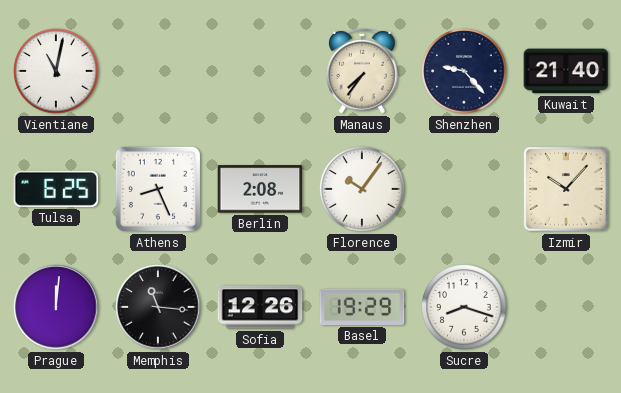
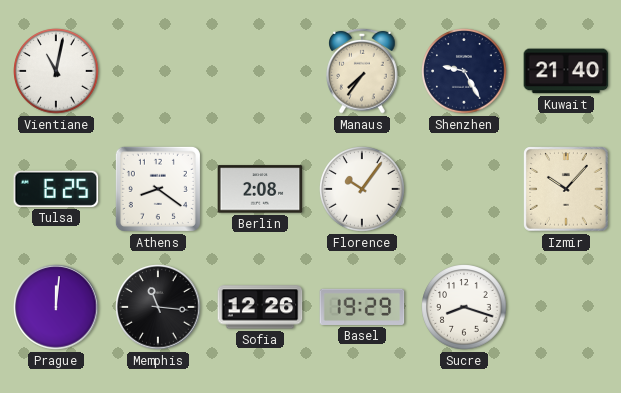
Shenzhen: 9:23 -> 9:25 (464, 71)
Athens: 8:26 -> 8:21 (158, 189)
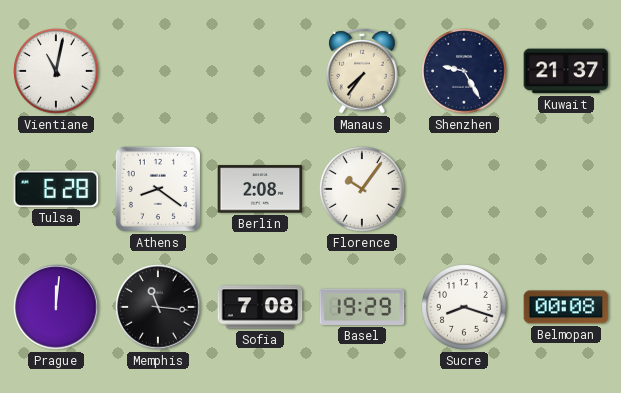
Kuwait: 21:40 -> 21:37 (566, 71)
Tulsa: 6:25 -> 6:28 (56, 189)
Izmir: 10:07 -> none (566, 189)
Sofia: 12:26 -> 7:08 (260, 307)
Belmopan: none -> 00:08 (566, 307)
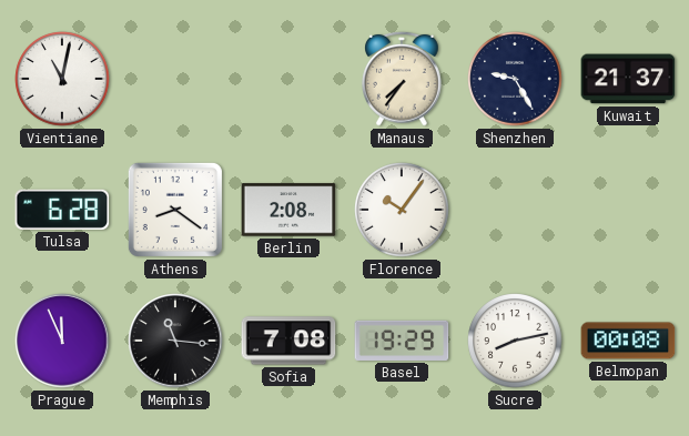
Prague: 12:01 -> 11:56 (62, 341)
Sucre: 8:18 -> 8:13 (515, 341)
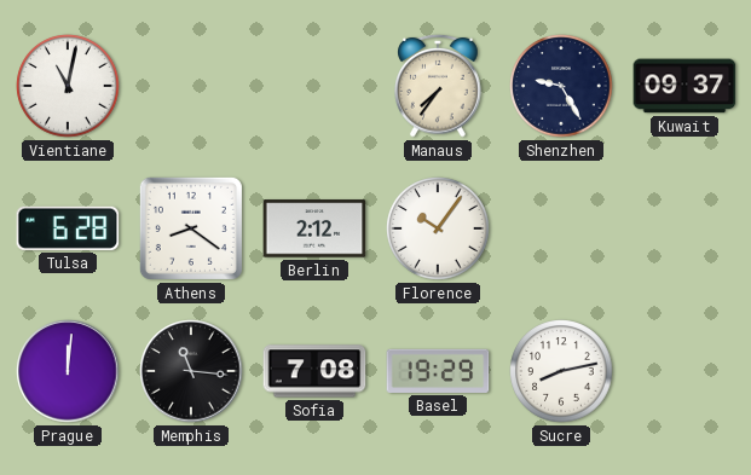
Kuwait: 21:37 -> 09:37 (684, 86)
Berlin: 2:08 -> 2:12 (314, 228)
Prague: 11:56 -> 12:01 (68, 371)
Belmopan: 00:08 -> none (628, 341)
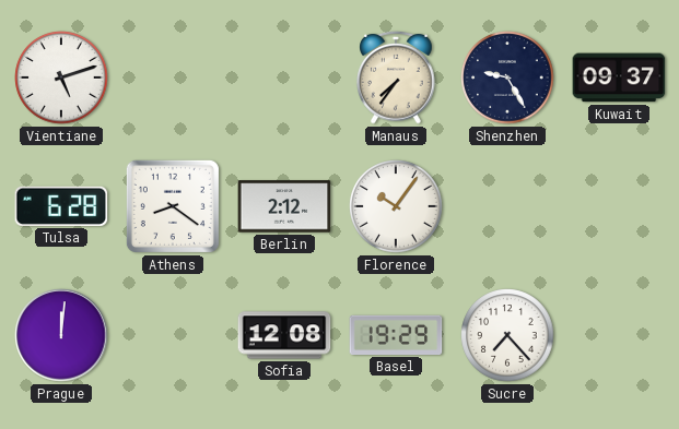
Vientiane: 11:02 -> 5:12 (61, 78)
Memphis: 11:16 -> none (191, 371)
Sofia: 7:08 -> 12:08 (284, 335)
Sucre: 8:13 -> 7:23 (507, 335)
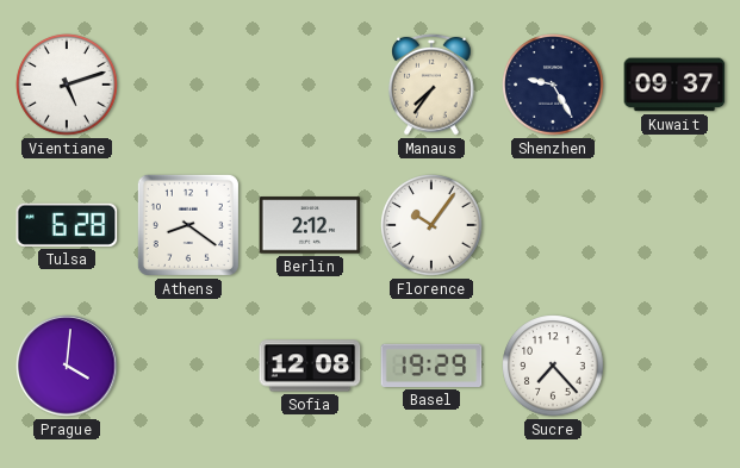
Prague: 12:01 -> 4:01 (67, 366)
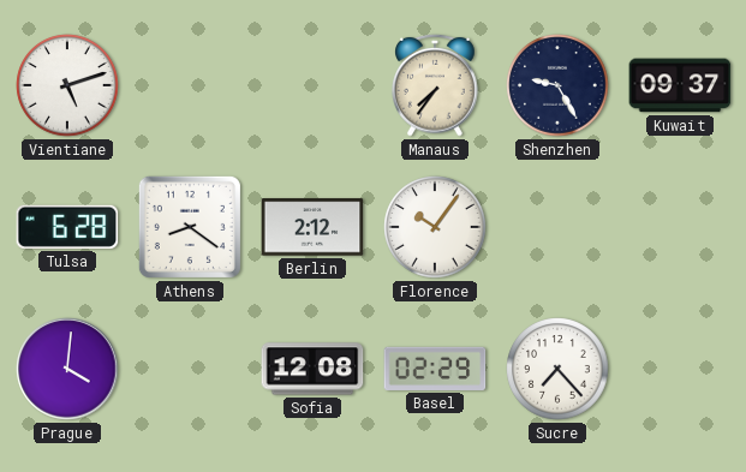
Basel: 19:29 -> 02:29 (435, 369)
